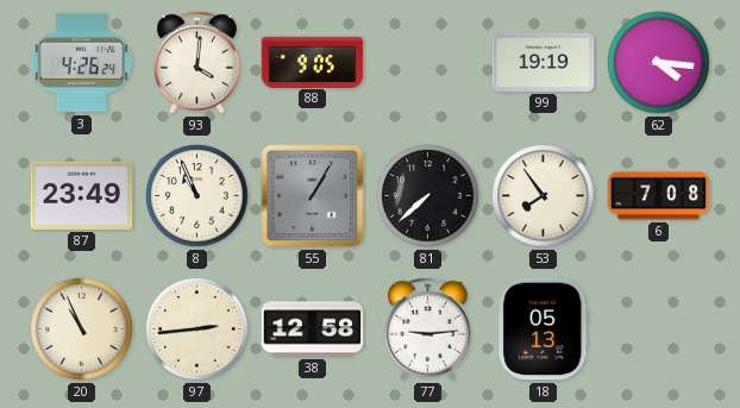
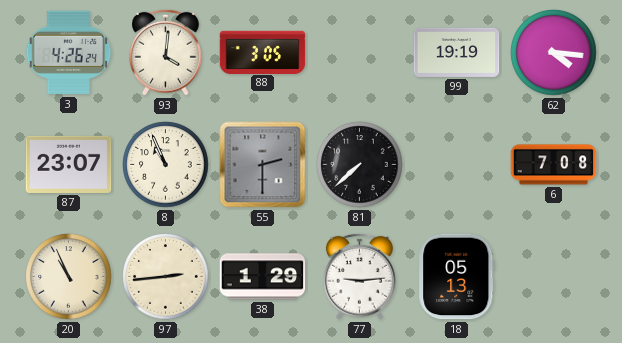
88: 9:05 -> 3:05 (263, 52)
87: 23:49 -> 23:07 (69, 164)
55: 1:05 -> 2:30 (263, 165)
53: 7:54 -> none (544, 196)
38: 12:58 -> 1:29 (263, 277)
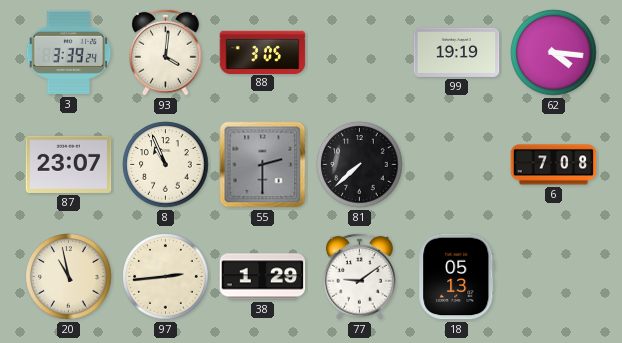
3: 4:26 -> 3:39 (69, 53)
20: 10:56 -> 10:58 (69, 277)
77: 9:14 -> 9:09 (360, 276)
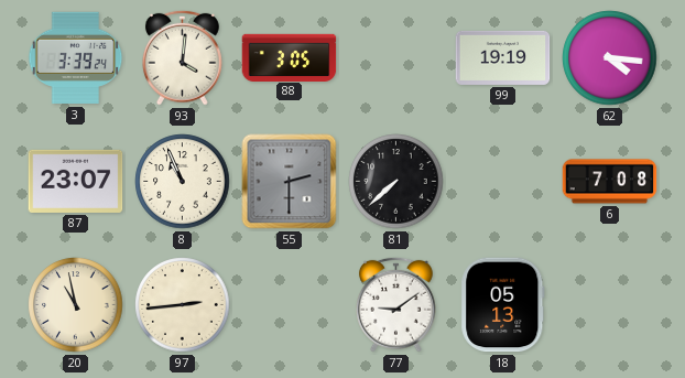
38: 1:29 -> none (263, 277)
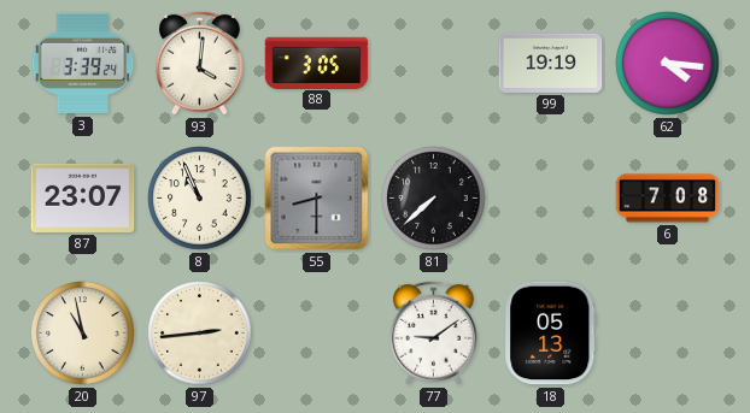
55: 2:30 -> 8:30 (317, 199)
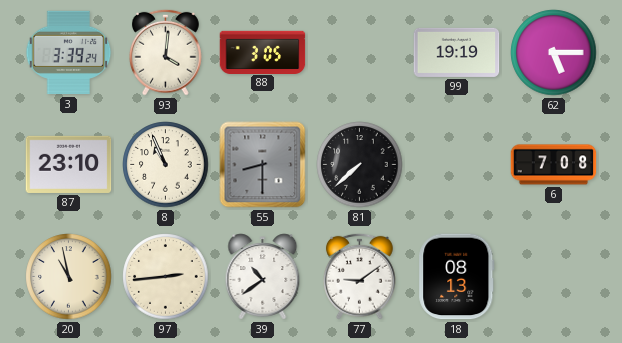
62: 4:16 -> 5:15 (554, 53)
87: 23:07 -> 23:10 (69, 164)
39: none -> 10:39 (263, 277)
18: 05:13 -> 08:13 (457, 277)
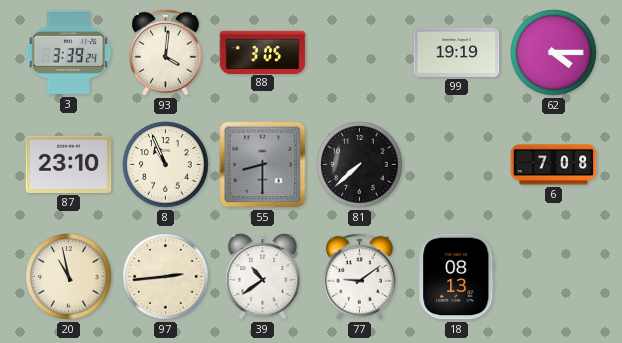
62: 5:15 -> 4:15 (554, 53)
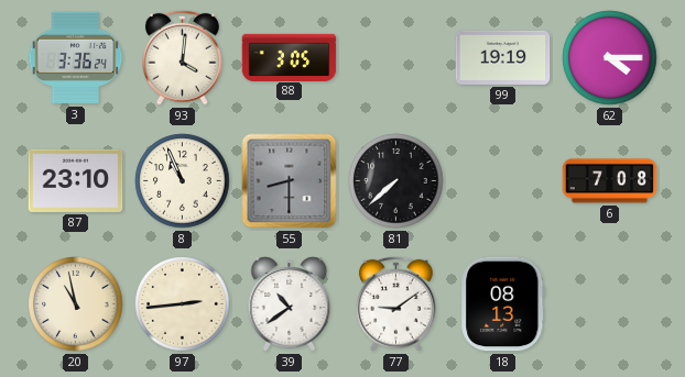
3: 3:39 -> 3:36 (76, 58)
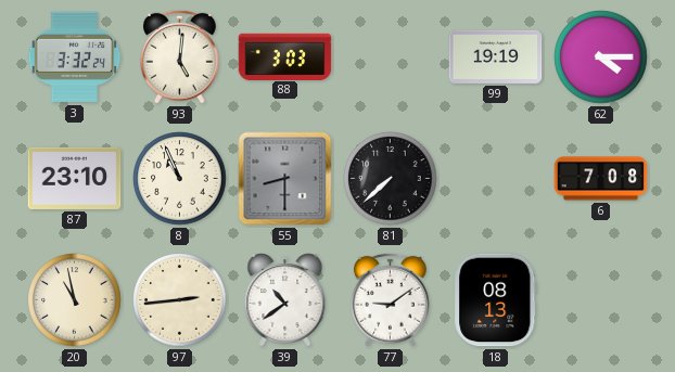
3: 3:36 -> 3:32 (75, 57)
93: 4:01 -> 5:01 (180, 56)
88: 3:05 -> 3:03 (285, 56)
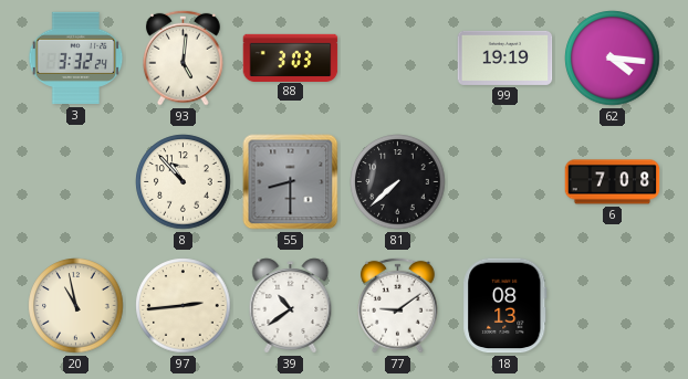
62: 4:15 -> 4:16 (613, 59)
87: 23:10 -> none (75, 178)
8: 10:56 -> 10:53 (184, 182)
